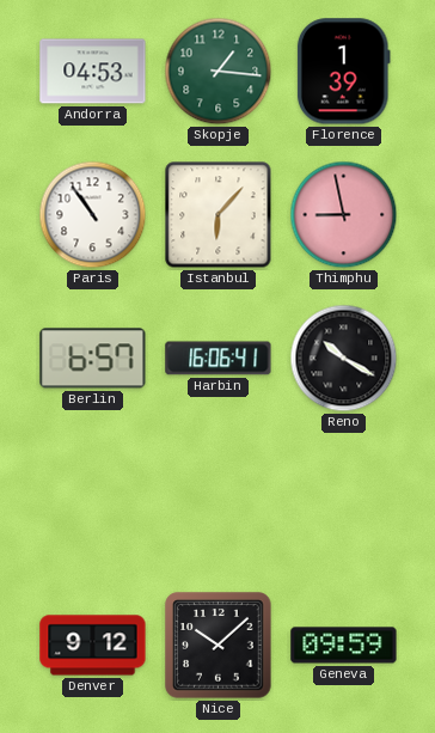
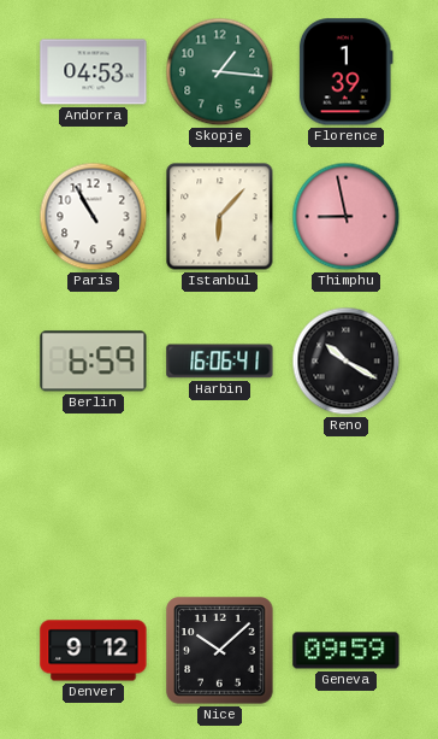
Paris: 10:54 -> 10:55 (94, 217)
Berlin: 6:57 -> 6:59 (94, 362)
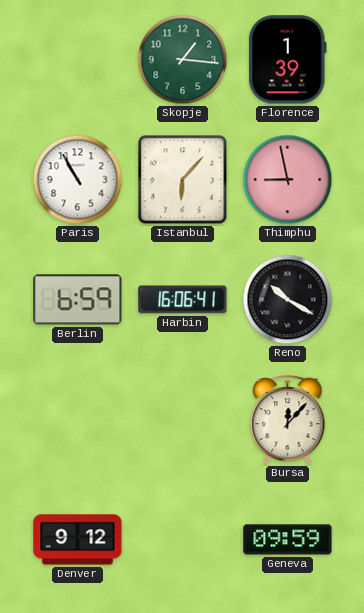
Andorra: 04:53 -> none (94, 72)
Bursa: none -> 12:07 (288, 421)
Nice: 10:08 -> none (220, 651)
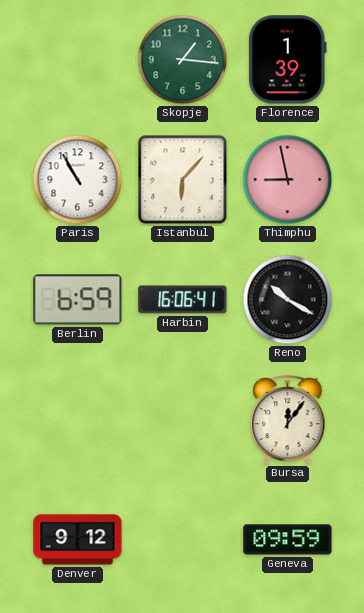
Bursa: 12:07 -> 12:06 (288, 421)
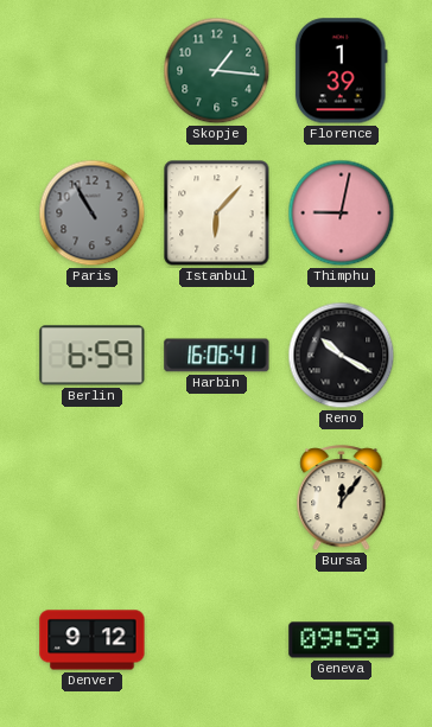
Paris dial: white -> grey (93, 213)
Thimphu: 8:58 -> 9:02 (342, 213)
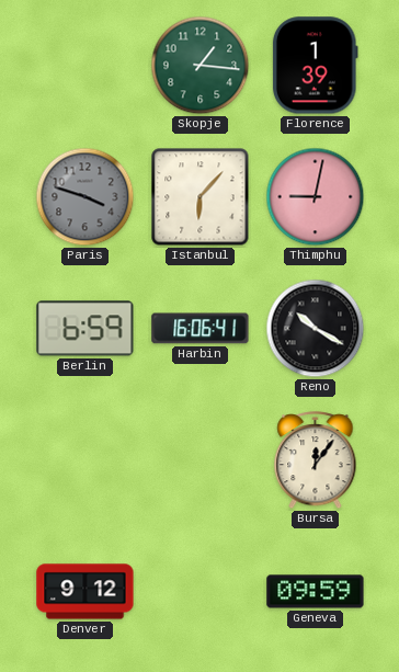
Paris: 10:55 -> 3:48 (86, 197)
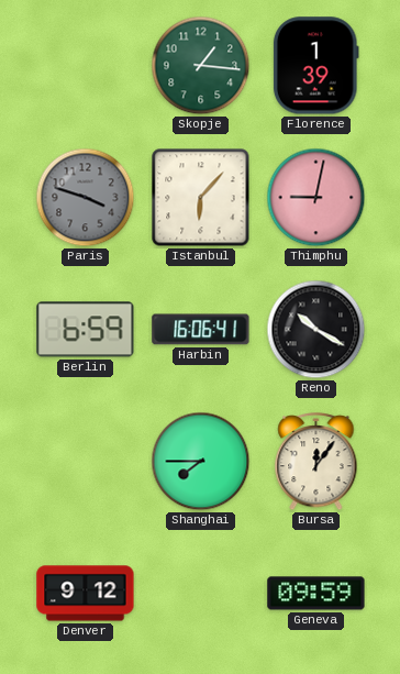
Shanghai: none -> 7:45 (201, 462)
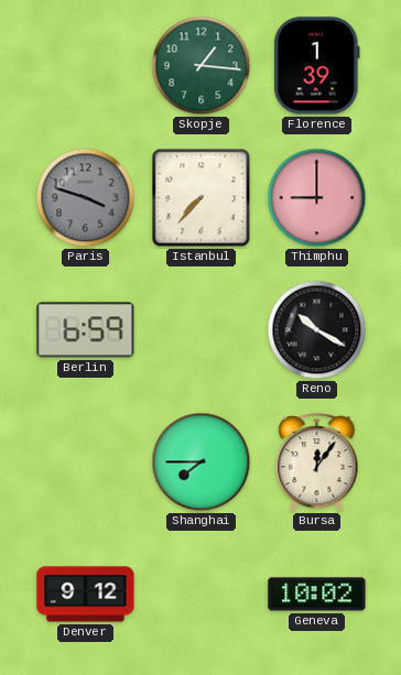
Istanbul: 6:07 -> 7:37 (202, 198)
Thimphu: 9:02 -> 9:00 (317, 198)
Harbin: 16:06 -> none (201, 330)
Geneva: 09:59 -> 10:02 (317, 595)
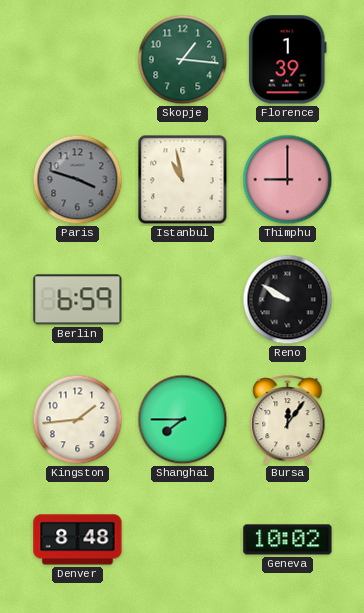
Istanbul: 7:37 -> 10:58 (183, 180)
Reno: 10:20 -> 9:50 (288, 300)
Kingston: none -> 1:44 (78, 420)
Denver: 9:12 -> 8:48 (78, 540)
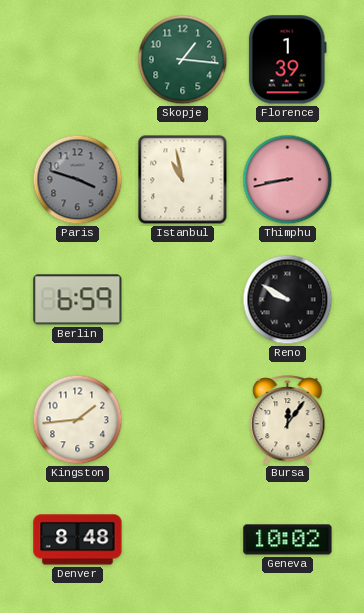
Thimphu: 9:00 -> 8:43 (288, 180)
Shanghai: 7:45 -> none (183, 420)
